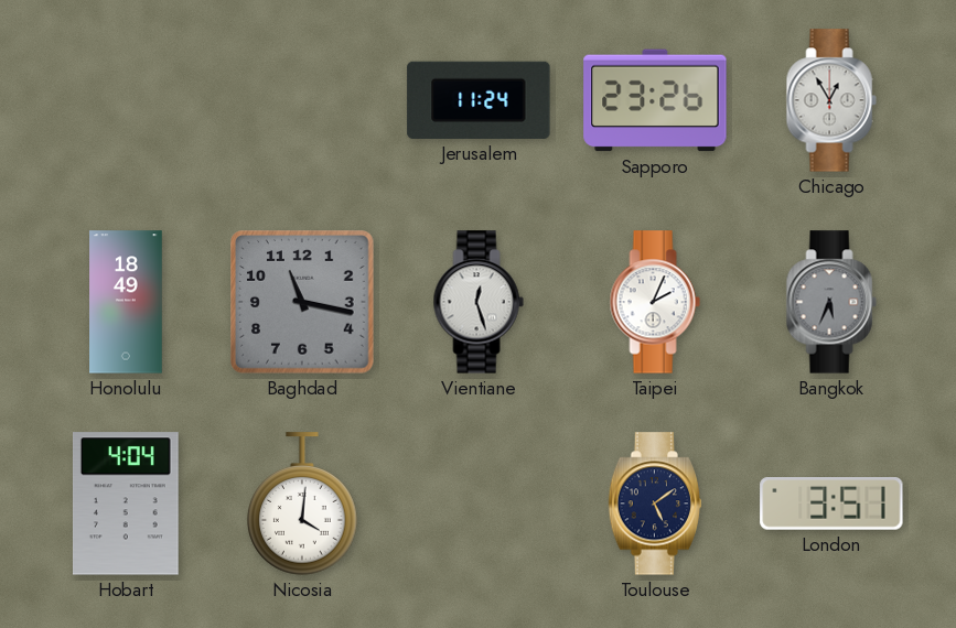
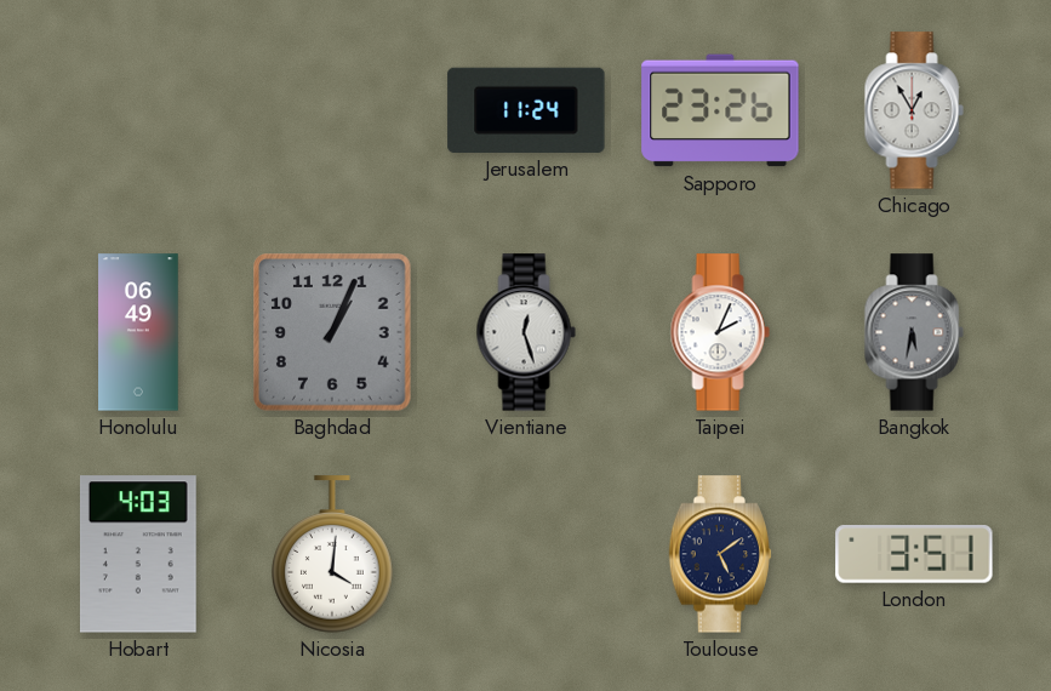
Honolulu: 18:49 -> 06:49 (138, 332)
Baghdad: 11:17 -> 1:04 (333, 333)
Bangkok: 5:34 -> 5:32 (914, 332)
Hobart: 4:04 -> 4:03 (138, 554)
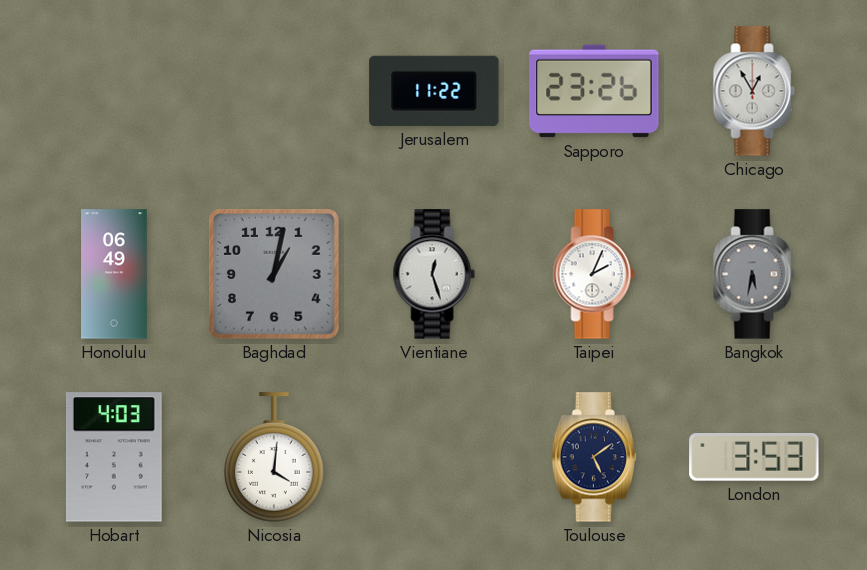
Jerusalem: 11:24 -> 11:22 (434, 91)
Baghdad: 1:04 -> 1:02 (275, 275)
London: 3:51 -> 3:53 (754, 458)
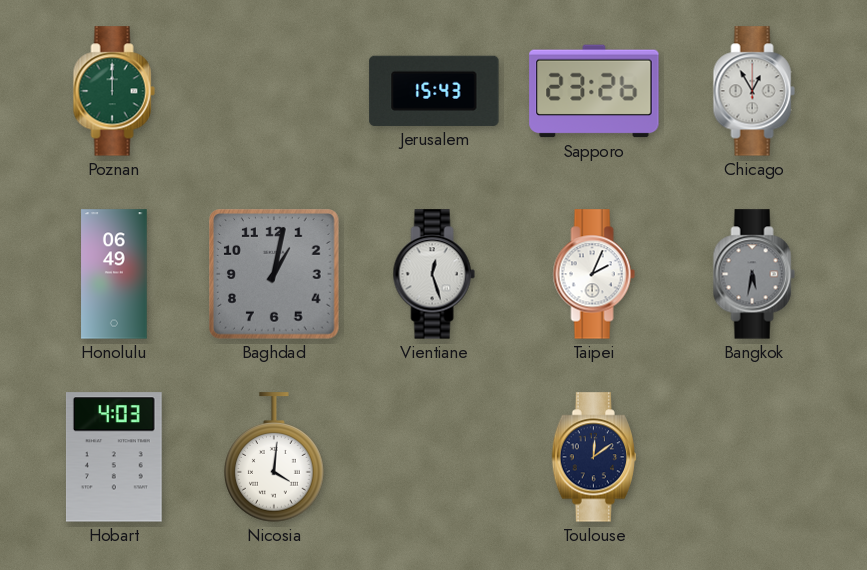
Poznan: none -> 12:00 (114, 91)
Jerusalem: 11:22 -> 15:43 (434, 91)
Toulouse: 5:09 -> 12:09 (594, 457)
London: 3:53 -> none (754, 458)
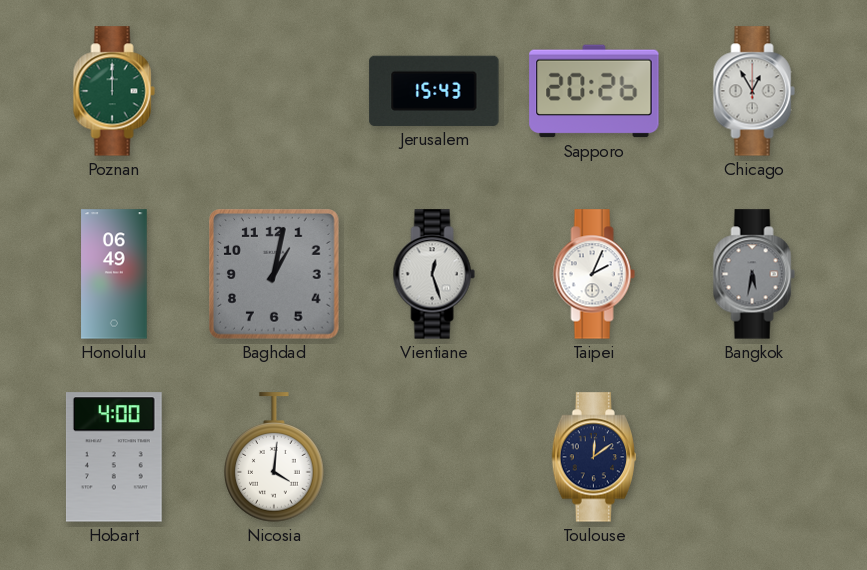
Sapporo: 23:26 -> 20:26 (594, 91)
Hobart: 4:03 -> 4:00 (114, 457)
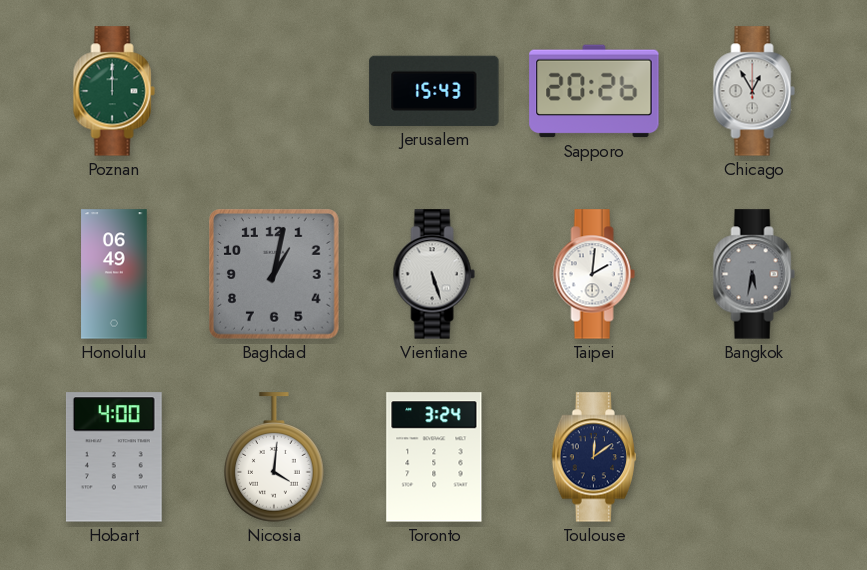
Vientiane: 12:27 -> 5:27 (434, 274)
Taipei: 2:04 -> 2:01 (594, 274)
Toronto: none -> 3:24 (434, 457)
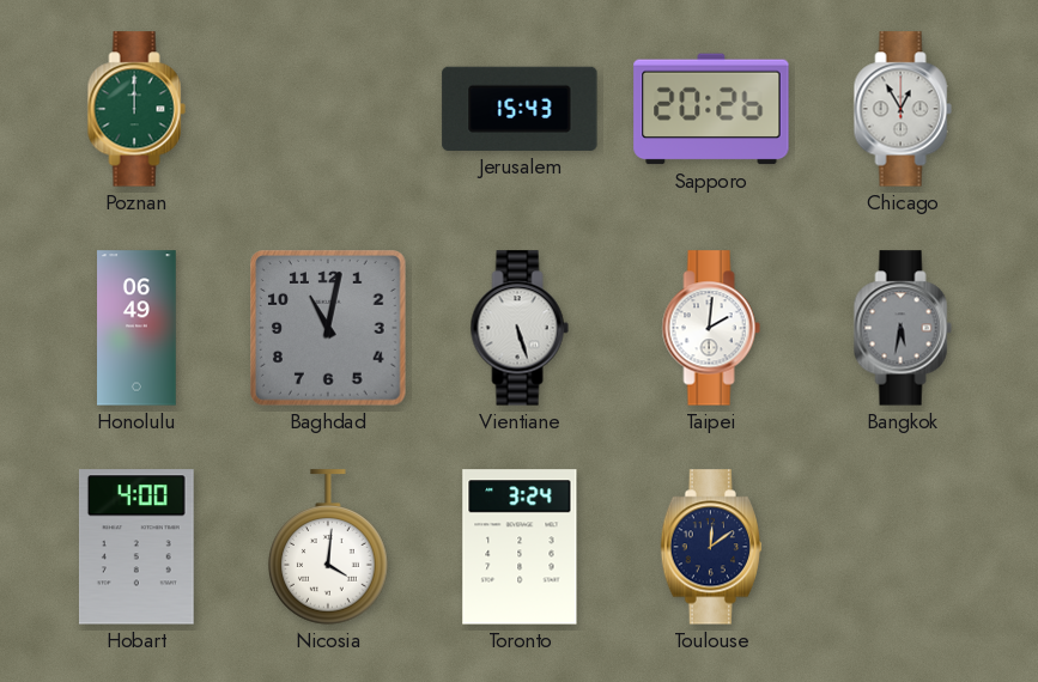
Baghdad: 1:02 -> 11:02 (329, 329)
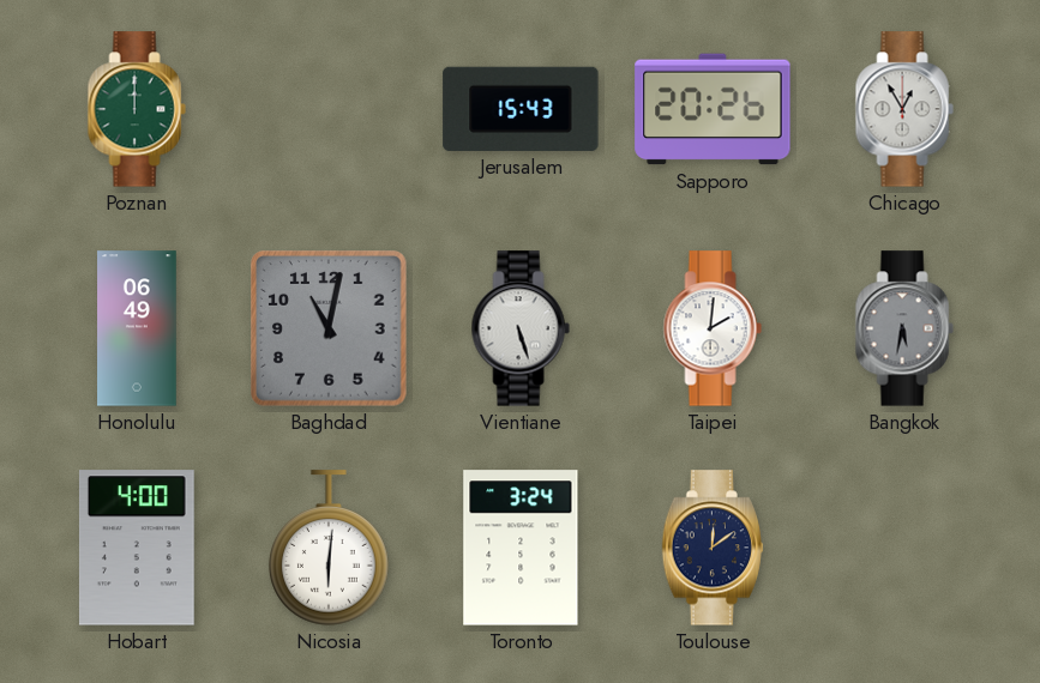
Nicosia: 4:01 -> 6:01 (329, 548)
